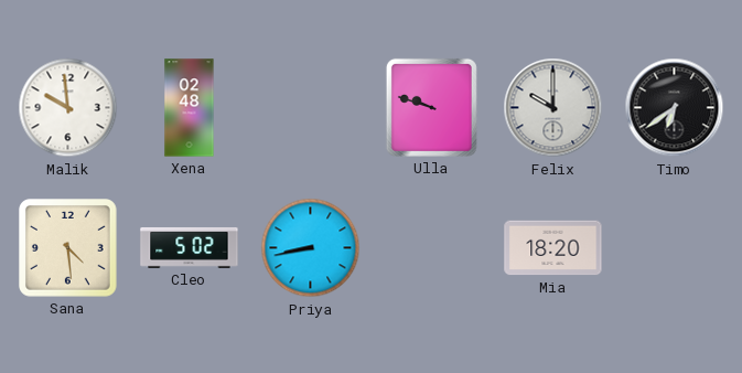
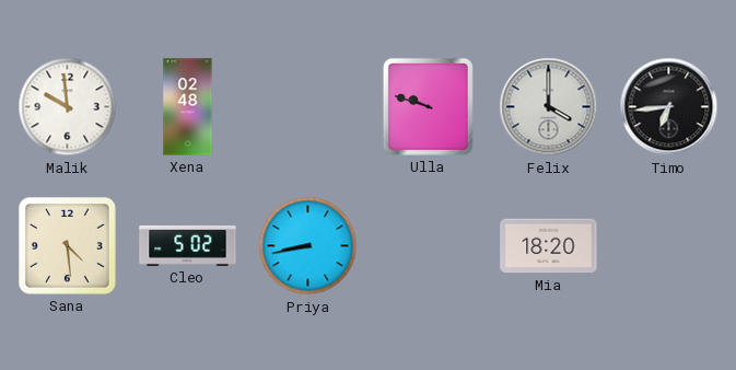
Felix: 10:00 -> 4:00 (549, 107)
Timo: 6:39 -> 6:44 (669, 107)
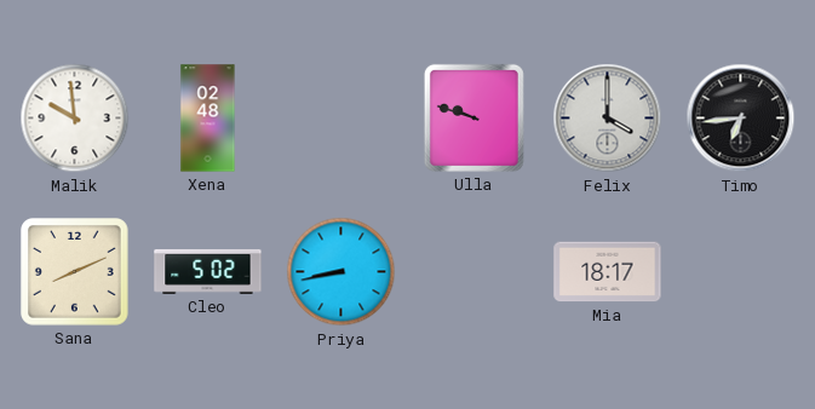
Sana: 4:29 -> 8:11 (75, 272)
Mia: 18:20 -> 18:17 (608, 272)
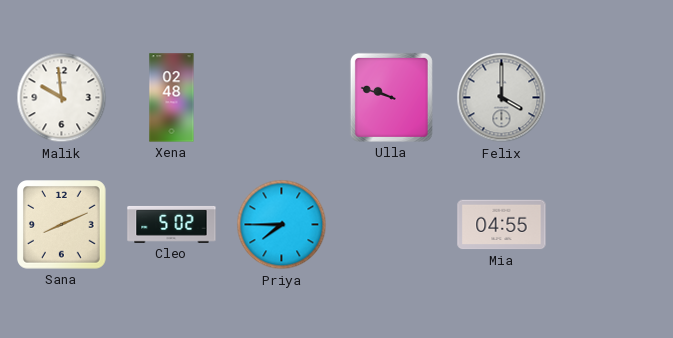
Timo: 6:44 -> none (741, 119)
Priya: 8:43 -> 7:45 (282, 225)
Mia: 18:17 -> 04:55 (502, 225)
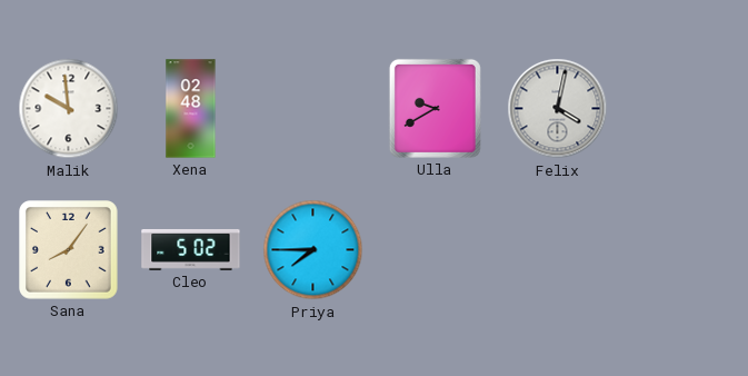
Ulla: 9:48 -> 9:40 (435, 108)
Felix: 4:00 -> 4:02 (558, 109)
Sana: 8:11 -> 8:06 (69, 250)
Mia: 04:55 -> none (502, 225)
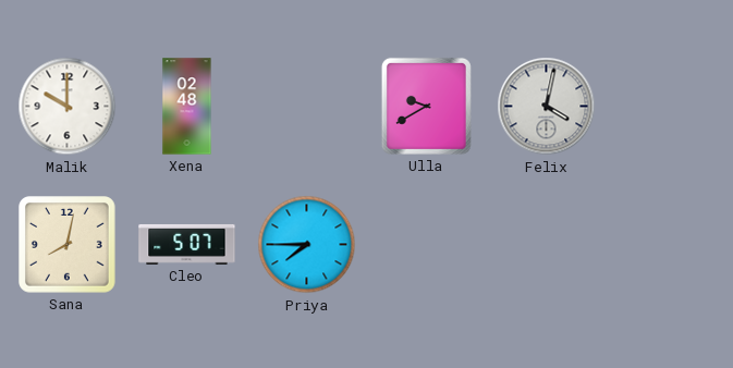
Malik: 9:59 -> 10:00 (68, 107)
Sana: 8:06 -> 8:02 (68, 245)
Cleo: 5:02 -> 5:07 (187, 244)
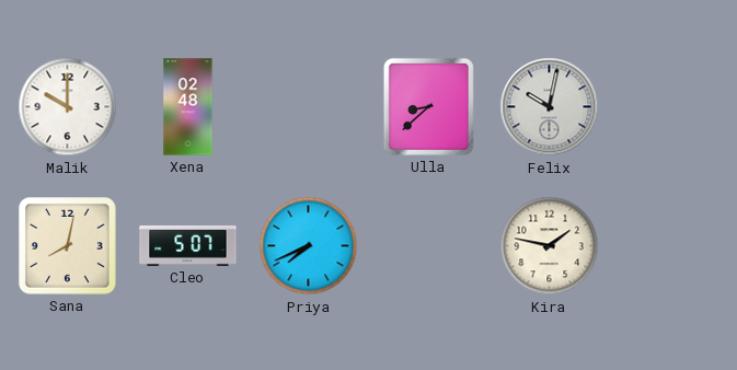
Ulla: 9:40 -> 8:38 (428, 106)
Felix: 4:02 -> 10:02 (550, 107)
Priya: 7:45 -> 7:41 (309, 246)
Kira: none -> 1:47 (550, 246)
